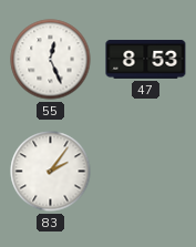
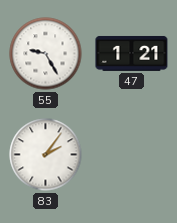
55: 12:26 -> 9:25 (46, 54)
47: 8:53 -> 1:21 (132, 53)
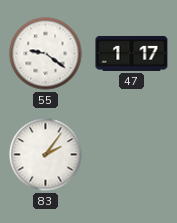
55: 9:25 -> 9:21 (46, 54)
47: 1:21 -> 1:17 (132, 53)
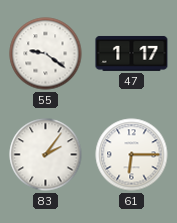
61: none -> 6:15 (132, 155)
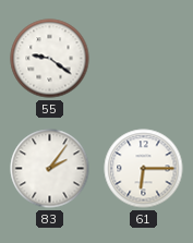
47: 1:17 -> none (132, 53)
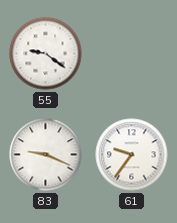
83: 2:06 -> 9:19 (46, 155)
61: 6:15 -> 9:36 (132, 155)
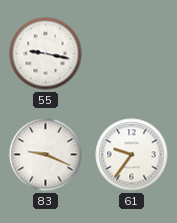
55: 9:21 -> 9:17 (46, 54)
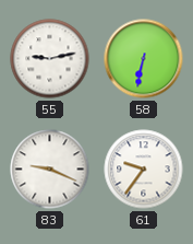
55: 9:17 -> 9:13 (50, 59)
58: none -> 6:32 (144, 59)
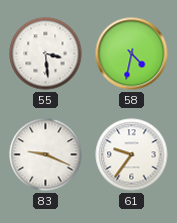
55: 9:13 -> 3:29 (46, 54)
58: 6:32 -> 4:32 (132, 54)
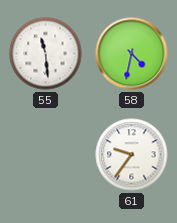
55: 3:29 -> 11:29 (46, 54)
83: 9:19 -> none (46, 155)
